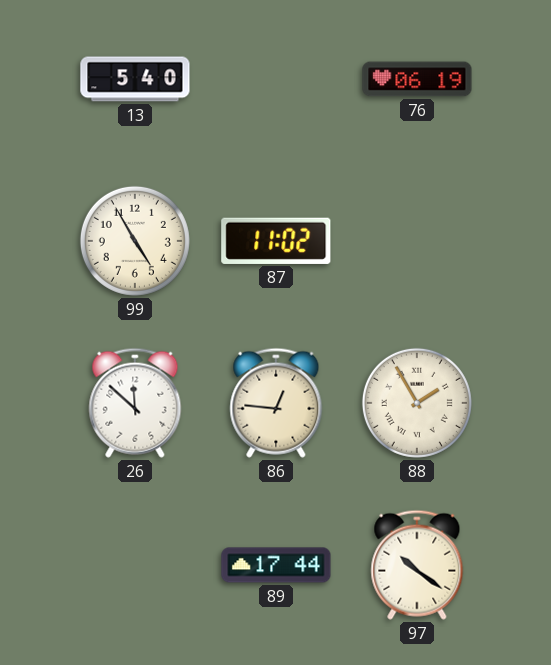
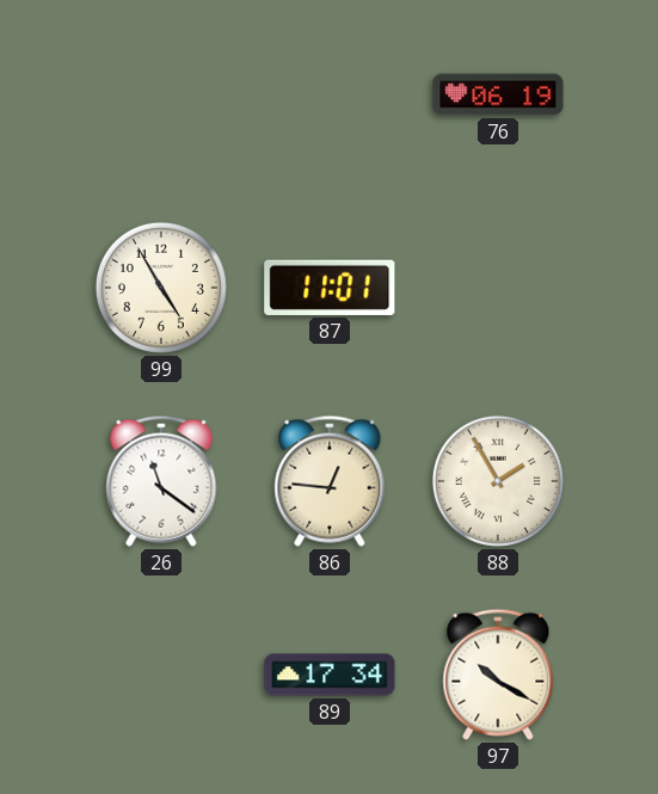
13: 5:40 -> none (135, 79)
87: 11:02 -> 11:01 (330, 288)
26: 11:52 -> 11:21 (161, 481)
89: 17:44 -> 17:34 (330, 675)
97: 10:21 -> 10:20 (498, 675)
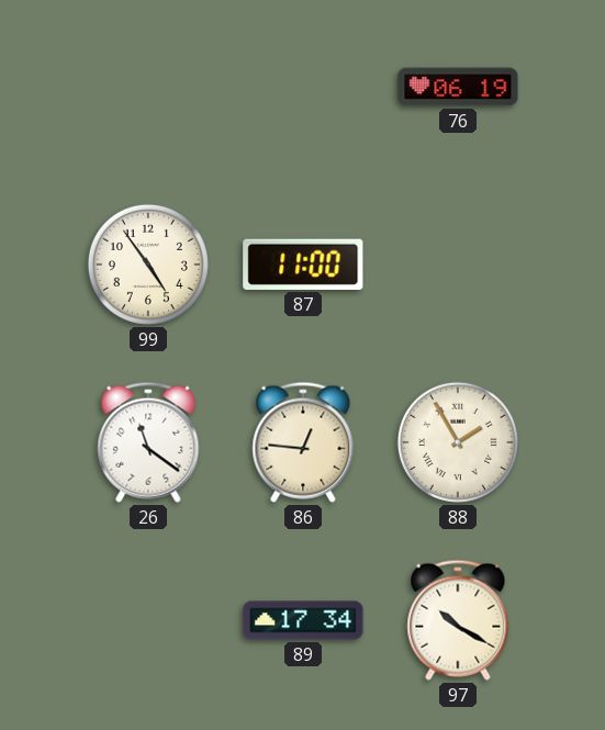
99: 4:55 -> 4:54 (148, 265)
87: 11:01 -> 11:00 (303, 265)
